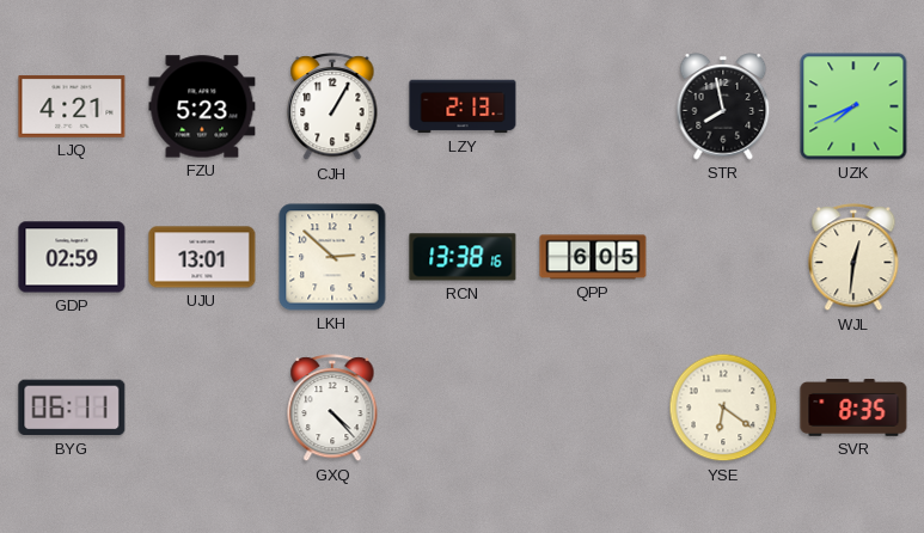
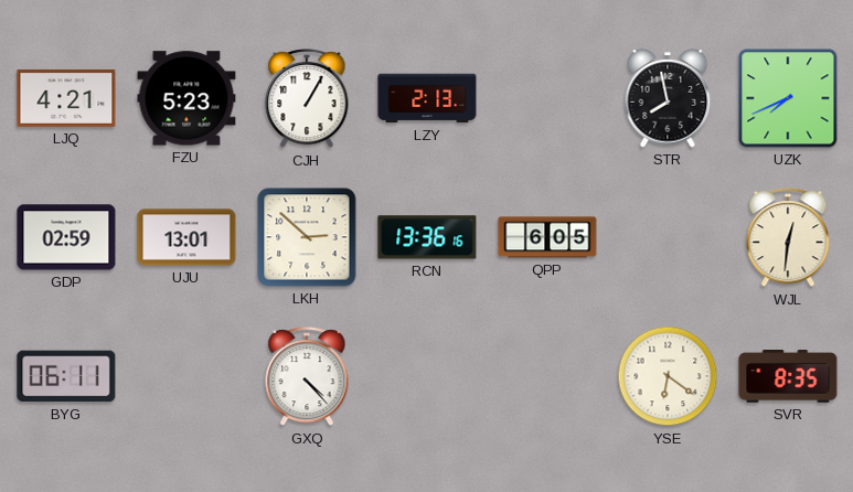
RCN: 13:38 -> 13:36 (427, 237)
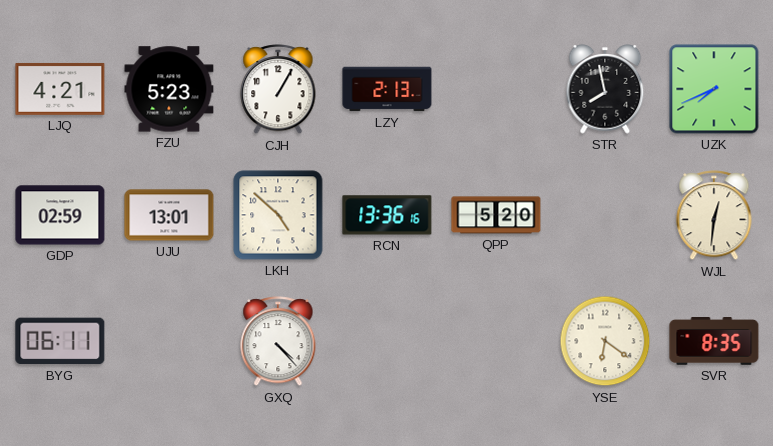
LKH: 2:52 -> 4:52 (278, 215)
QPP: 6:05 -> 5:20 (496, 215)
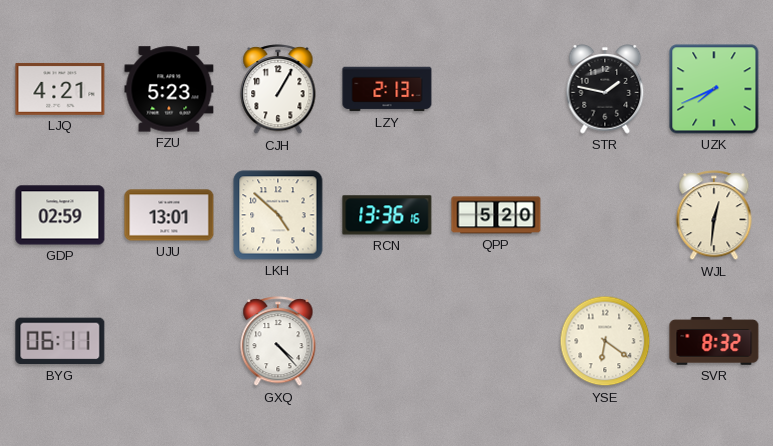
STR: 7:58 -> 1:47 (605, 89)
SVR: 8:35 -> 8:32 (714, 342)
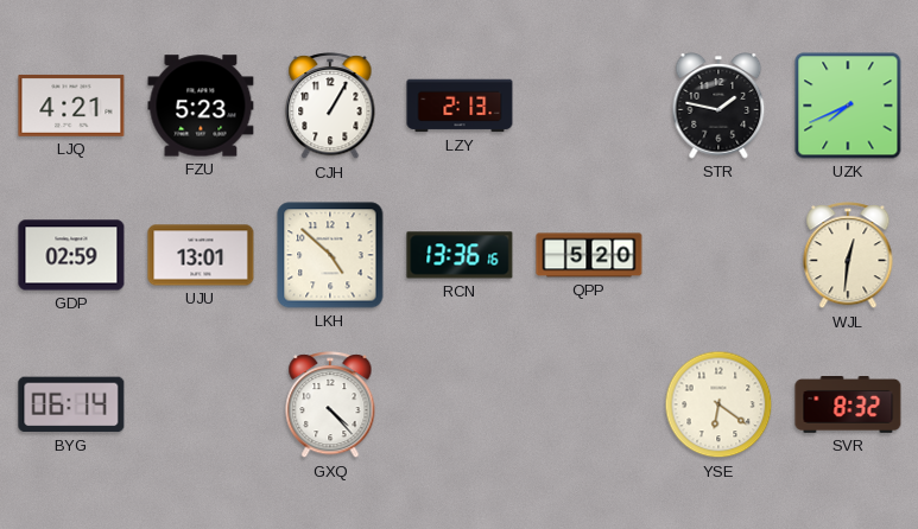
BYG: 06:11 -> 06:14 (71, 404)
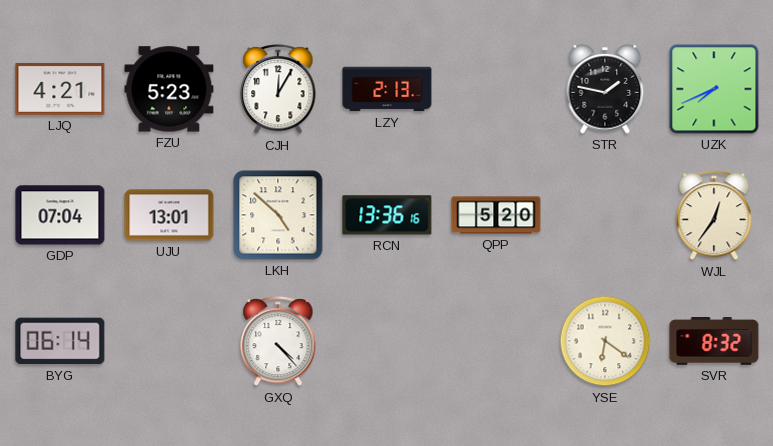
CJH: 1:05 -> 12:05 (278, 90)
GDP: 02:59 -> 07:04 (60, 215)
WJL: 12:31 -> 12:36 (714, 216)
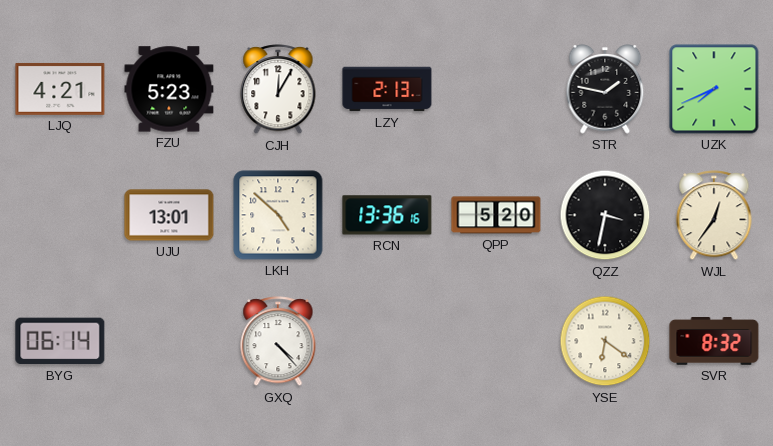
GDP: 07:04 -> none (60, 215)
QZZ: none -> 3:32 (605, 215)
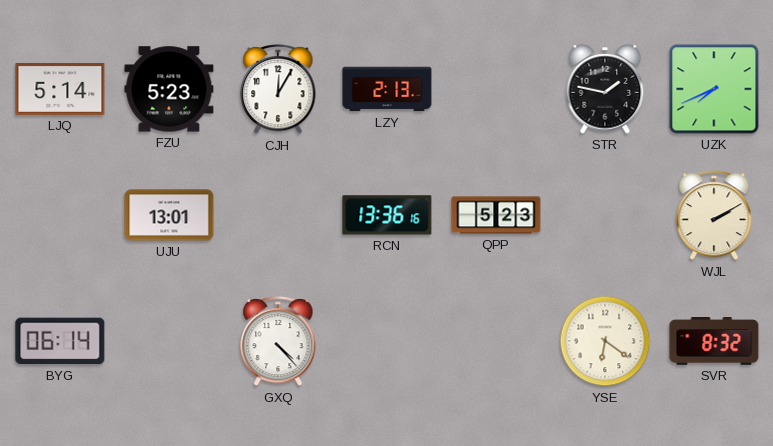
LJQ: 4:21 -> 5:14 (60, 89)
LKH: 4:52 -> none (278, 215)
QPP: 5:20 -> 5:23 (496, 215)
QZZ: 3:32 -> none (605, 215)
WJL: 12:36 -> 2:10 (714, 216)
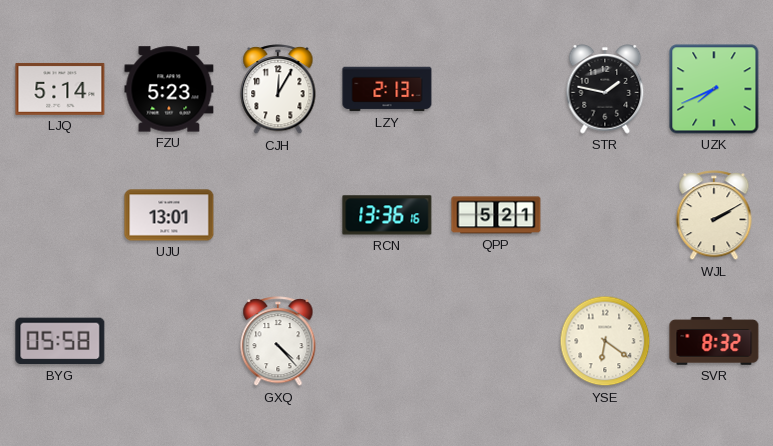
QPP: 5:23 -> 5:21 (496, 215)
BYG: 06:14 -> 05:58 (60, 341)
